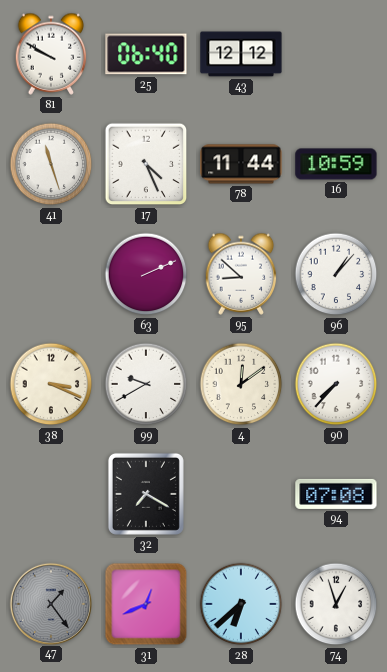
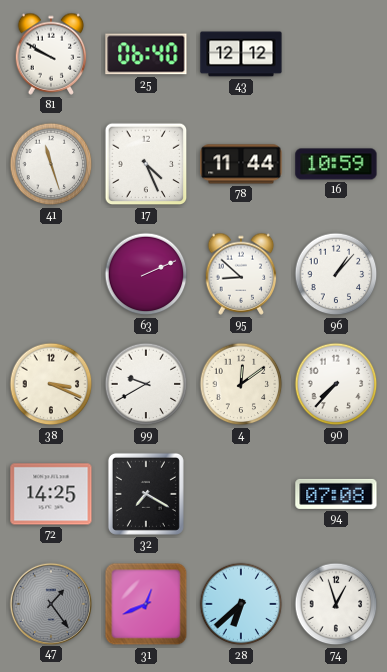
72: none -> 14:25 (51, 494)
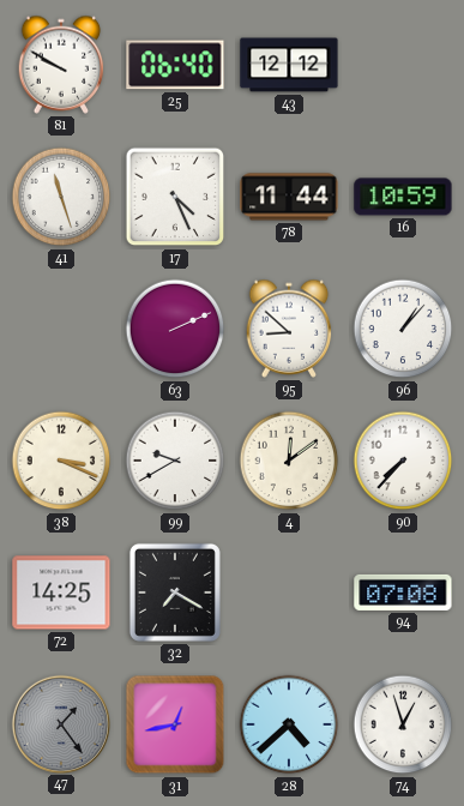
31: 12:41 -> 12:43 (175, 724)
28: 6:38 -> 4:38 (289, 724)
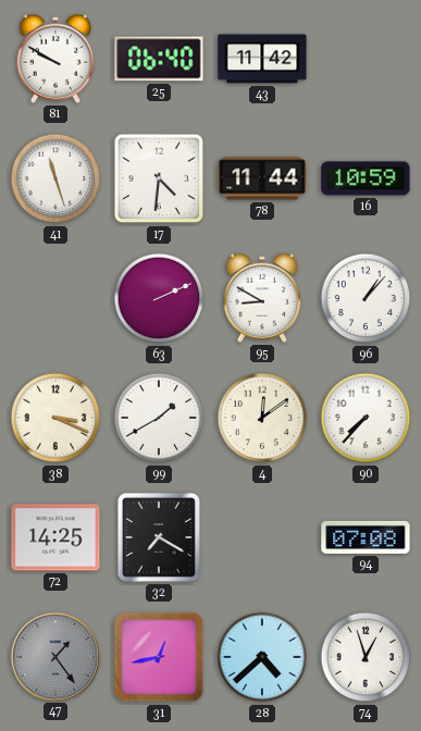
43: 12:12 -> 11:42 (262, 59)
17: 4:26 -> 4:31 (159, 178)
95: 8:52 -> 8:50 (262, 298)
99: 9:40 -> 1:40 (159, 418)
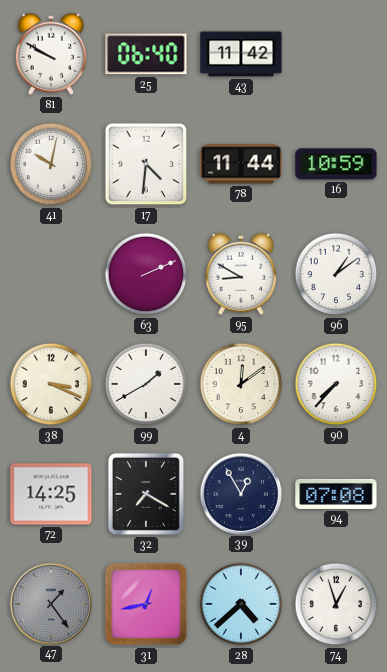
41: 11:27 -> 10:02 (51, 164)
96: 1:07 -> 1:09 (336, 274)
39: none -> 12:55 (240, 493)
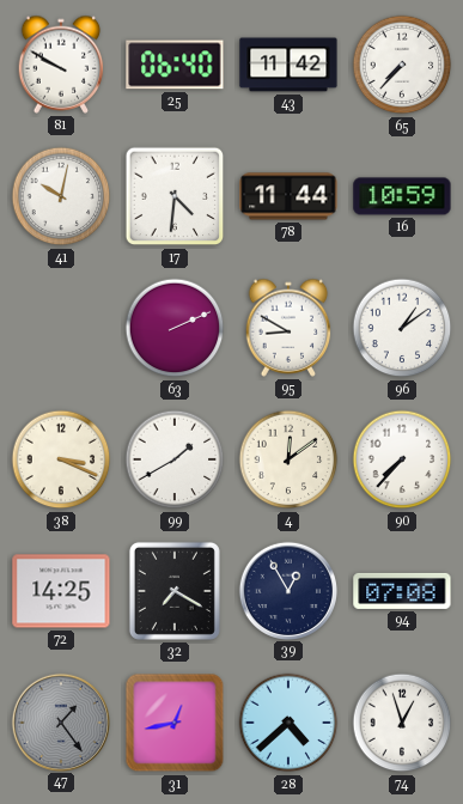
65: none -> 7:37 (402, 65)
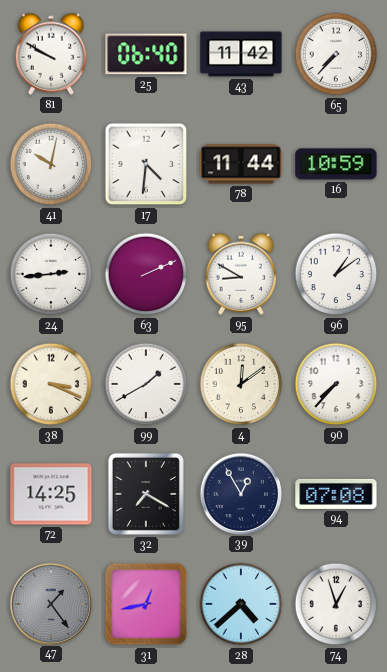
24: none -> 2:44 (51, 274)
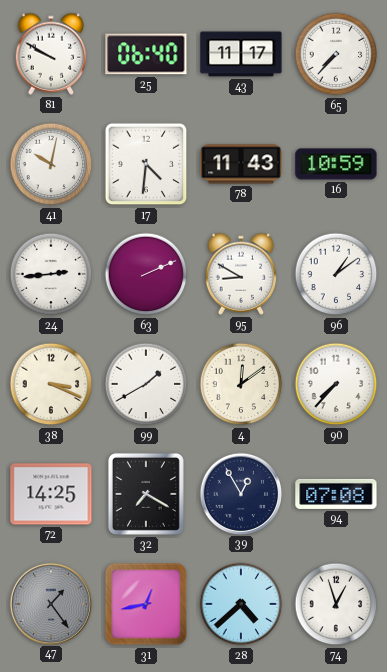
43: 11:42 -> 11:17 (241, 54)
78: 11:44 -> 11:43 (241, 164)
